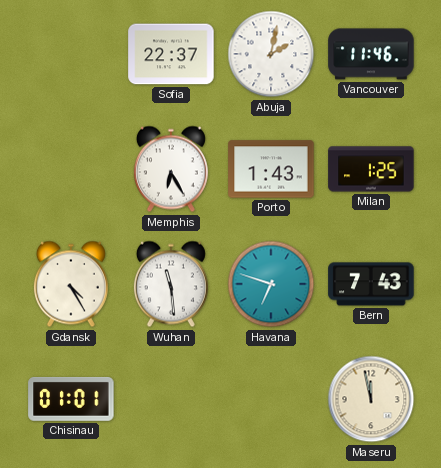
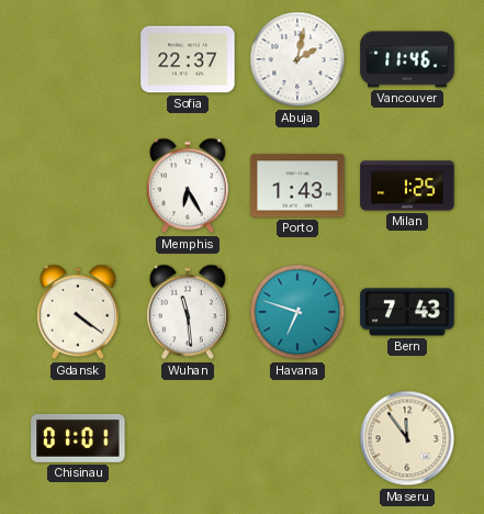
Gdansk: 4:25 -> 4:21 (78, 312)
Maseru: 11:58 -> 11:54 (407, 438)
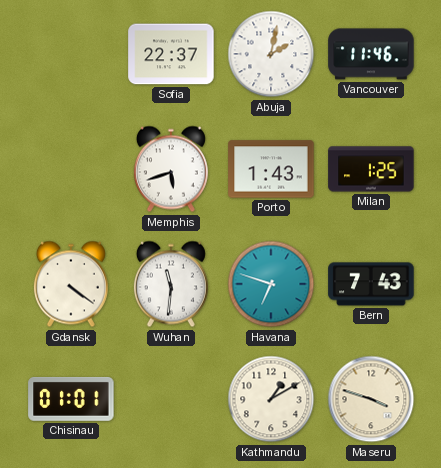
Memphis: 6:25 -> 5:42 (171, 169)
Wuhan: 11:29 -> 11:31 (171, 284)
Kathmandu: none -> 1:10 (271, 399)
Maseru: 11:54 -> 3:48 (371, 399)
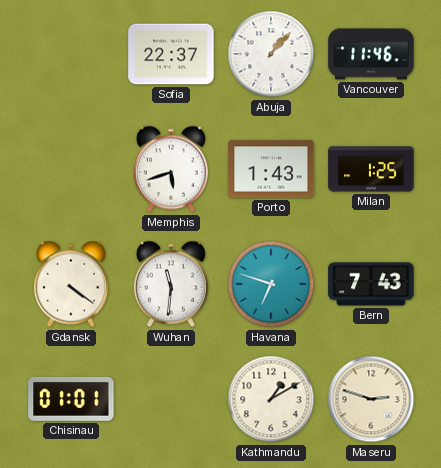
Abuja: 2:02 -> 1:07 (271, 54)
Maseru: 3:48 -> 2:48 (371, 399)
